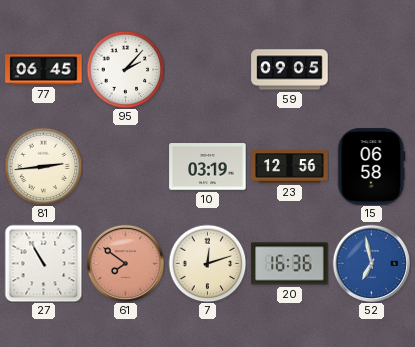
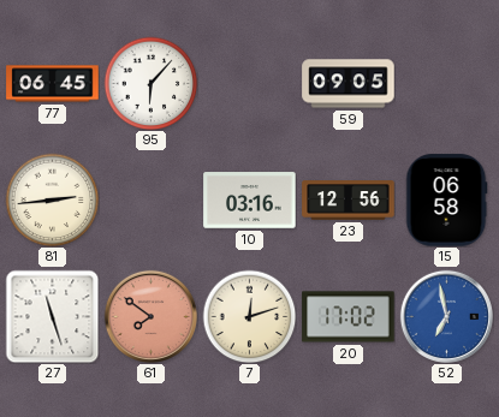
95: 2:07 -> 6:07 (150, 83)
10: 03:19 -> 03:16 (250, 201)
27: 10:55 -> 11:27 (52, 316)
20: 16:36 -> 17:02 (349, 317)
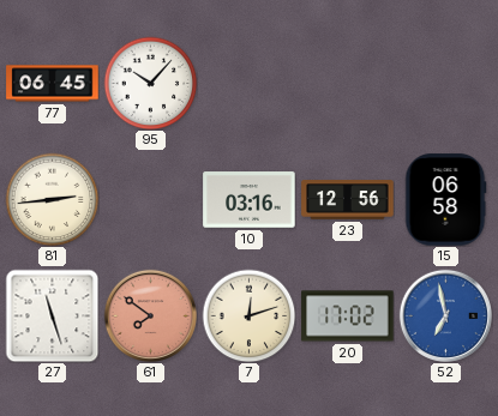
95: 6:07 -> 10:07 (150, 83)
59: 09:05 -> none (349, 84)
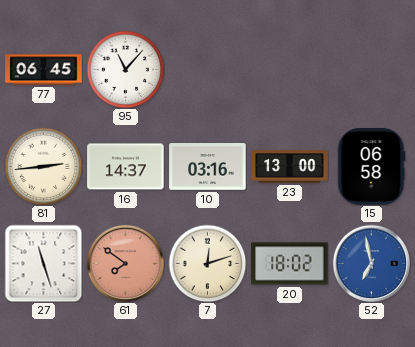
95: 10:07 -> 11:07 (125, 69)
16: none -> 14:37 (126, 167)
23: 12:56 -> 13:00 (290, 167)
20: 17:02 -> 18:02 (290, 264)
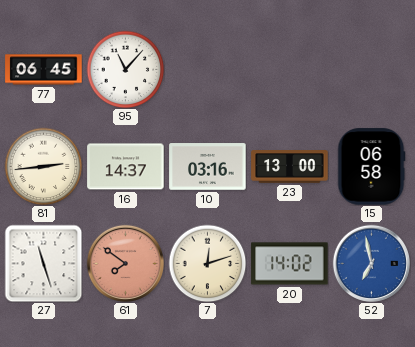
20: 18:02 -> 14:02 (290, 264)
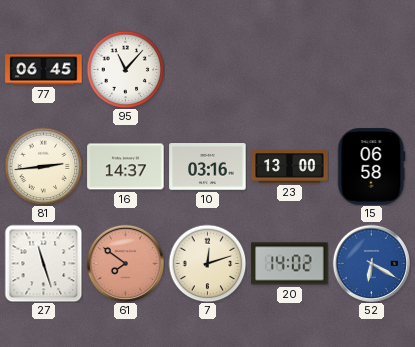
52: 6:58 -> 6:20 (371, 263)
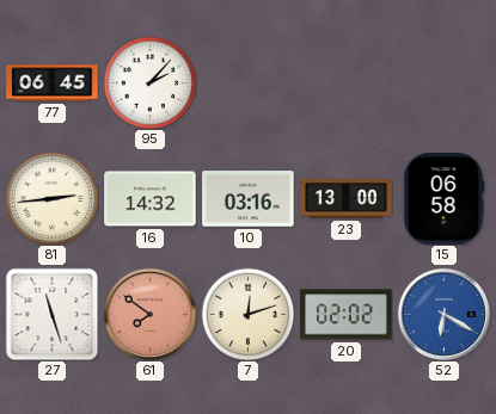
95: 11:07 -> 2:07 (149, 82)
16: 14:37 -> 14:32 (151, 199)
20: 14:02 -> 02:02 (347, 315)
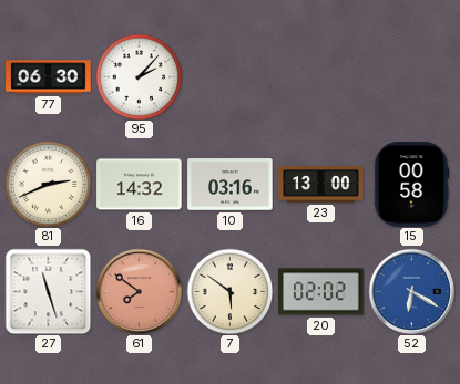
77: 06:45 -> 06:30 (49, 77)
81: 2:44 -> 2:41 (48, 184)
15: 06:58 -> 00:58 (411, 185)
7: 12:12 -> 5:51 (229, 291)
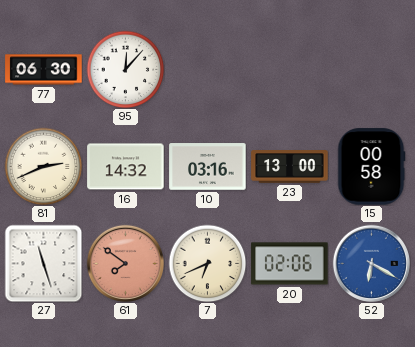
95: 2:07 -> 12:07 (125, 69)
7: 5:51 -> 6:41 (207, 263)
20: 02:02 -> 02:06 (290, 264)
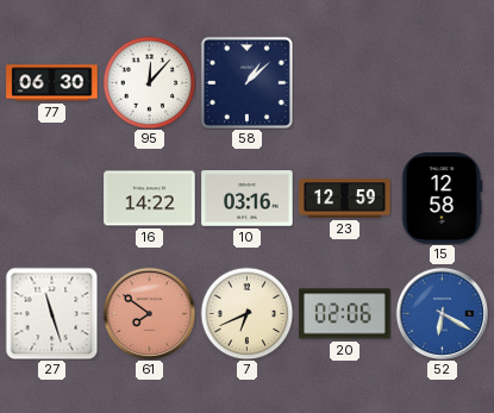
58: none -> 1:08 (246, 82)
81: 2:41 -> none (43, 166)
16: 14:32 -> 14:22 (150, 199)
23: 13:00 -> 12:59 (345, 199)
15: 00:58 -> 12:58 (442, 199)
